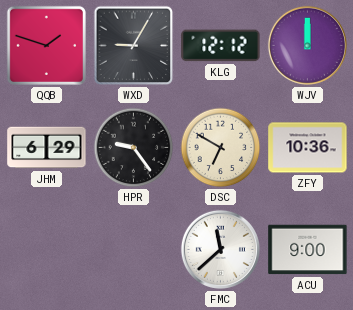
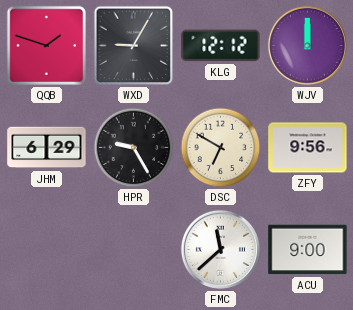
HPR: 9:24 -> 9:25 (134, 148)
ZFY: 10:36 -> 9:56 (308, 148)
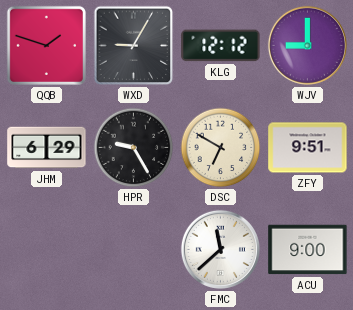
WJV: 12:00 -> 9:00 (307, 45)
ZFY: 9:56 -> 9:51 (308, 148)
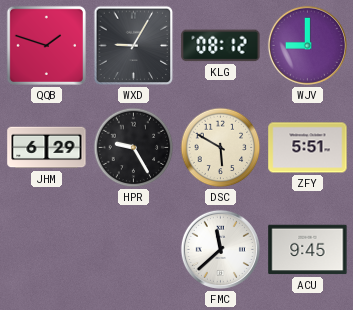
KLG: 12:12 -> 08:12 (221, 46)
DSC: 6:50 -> 5:50 (221, 148)
ZFY: 9:51 -> 5:51 (308, 148)
ACU: 9:00 -> 9:45 (308, 250)
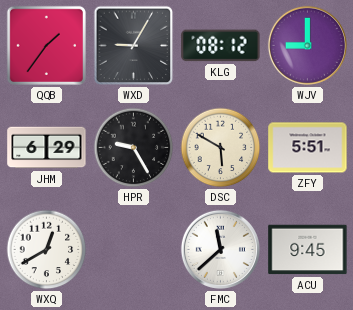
QQB: 1:48 -> 1:36 (46, 45)
WXQ: none -> 12:40 (47, 250)
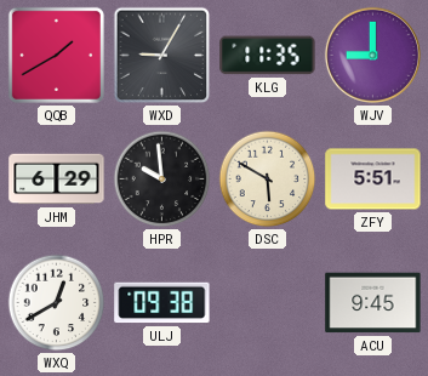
QQB: 1:36 -> 1:40 (56, 55)
KLG: 08:12 -> 11:35 (268, 56)
HPR: 9:25 -> 9:59 (162, 180)
ULJ: none -> 09:38 (162, 303)
FMC: 11:38 -> none (220, 249)
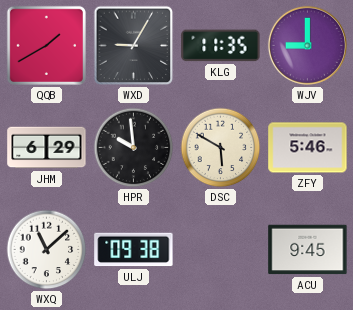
ZFY: 5:51 -> 5:46 (308, 148)
WXQ: 12:40 -> 11:08 (47, 250)
